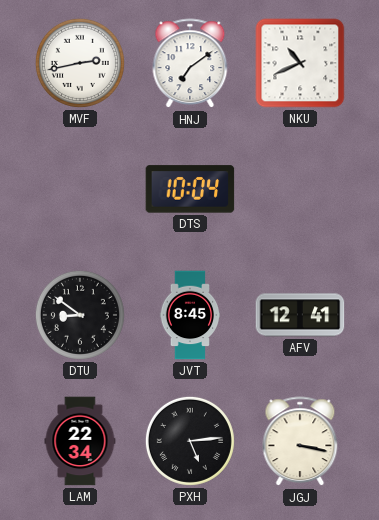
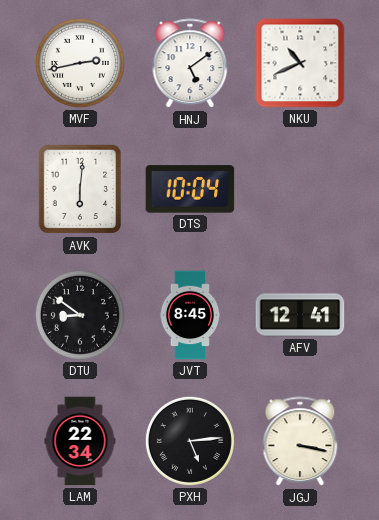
HNJ: 7:09 -> 5:09 (190, 64)
AVK: none -> 6:01 (80, 189)
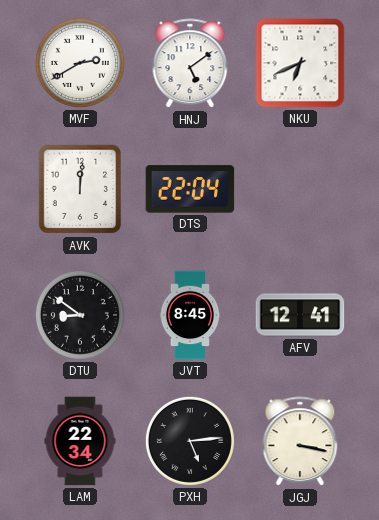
MVF: 2:43 -> 2:40 (80, 63)
NKU: 10:41 -> 6:41 (300, 63)
AVK: 6:01 -> 12:01 (80, 189)
DTS: 10:04 -> 22:04 (190, 189)
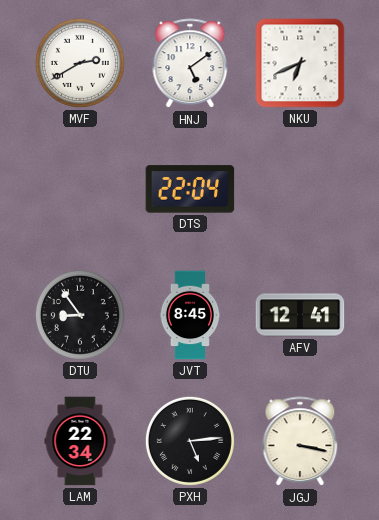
AVK: 12:01 -> none (80, 189)
DTU: 8:51 -> 8:54 (80, 315)
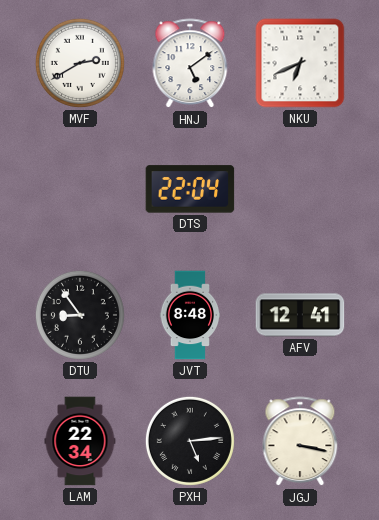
JVT: 8:45 -> 8:48 (190, 315)
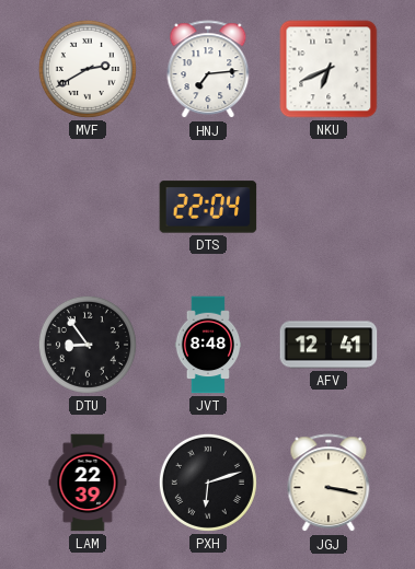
HNJ: 5:09 -> 7:14 (208, 70)
LAM: 22:34 -> 22:39 (88, 483)
PXH: 5:14 -> 6:12 (208, 483)
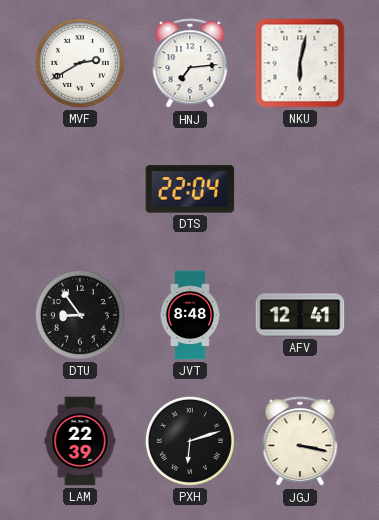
NKU: 6:41 -> 6:02 (300, 63)
